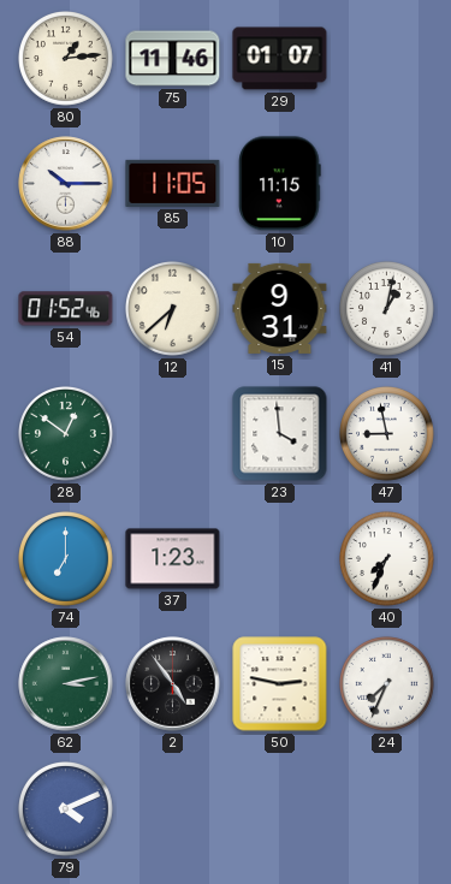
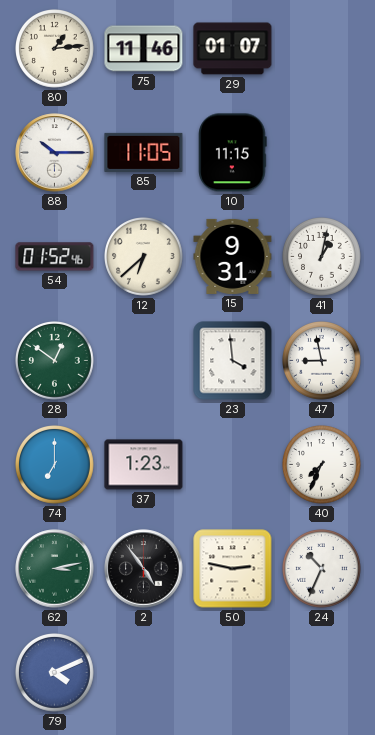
24: 7:34 -> 10:34 (322, 569)
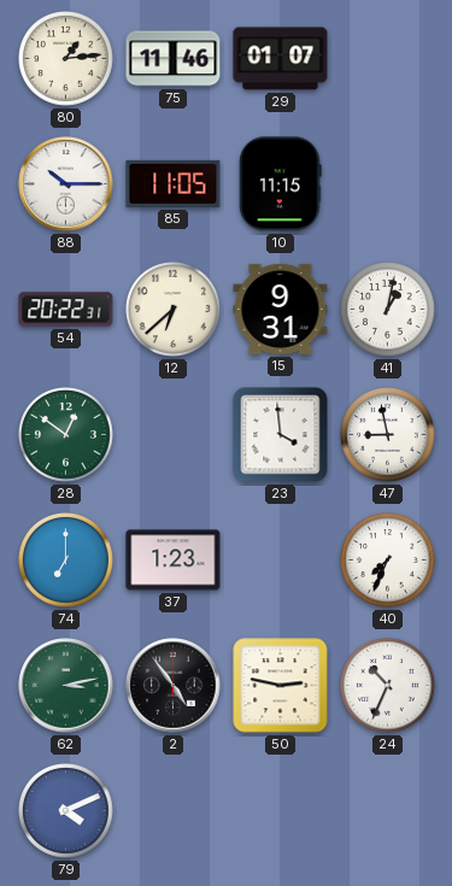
54: 01:52 -> 20:22 (66, 310)
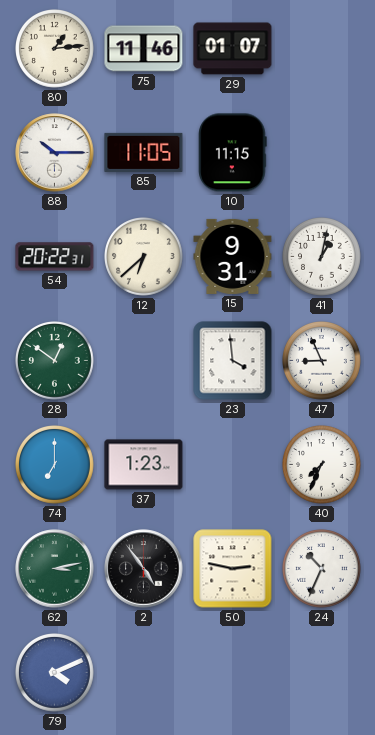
47: 8:58 -> 8:56 (322, 361)
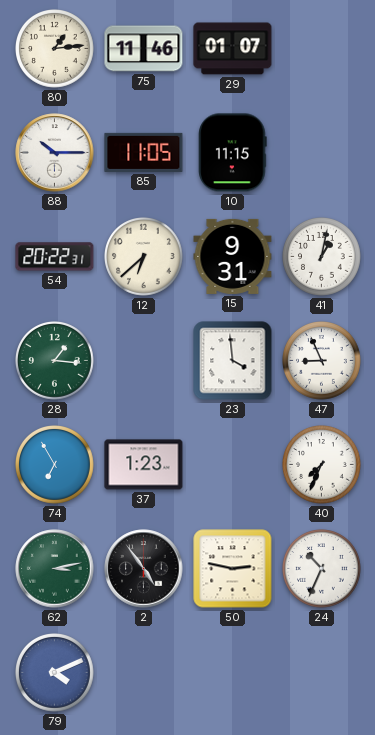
28: 12:51 -> 1:16 (55, 361)
74: 7:00 -> 6:55 (55, 465)
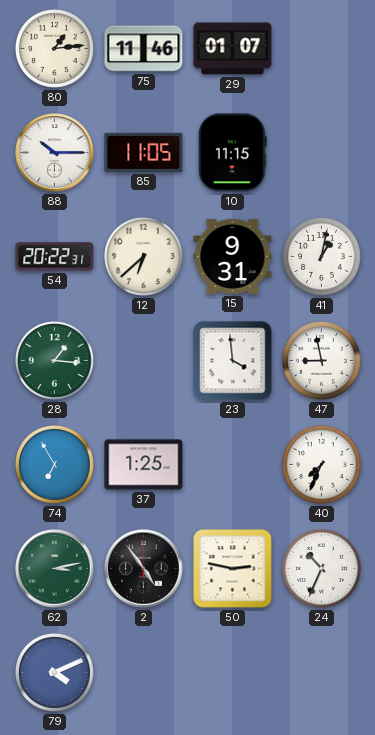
47: 8:56 -> 8:58 (322, 361)
37: 1:23 -> 1:25 (144, 465)
